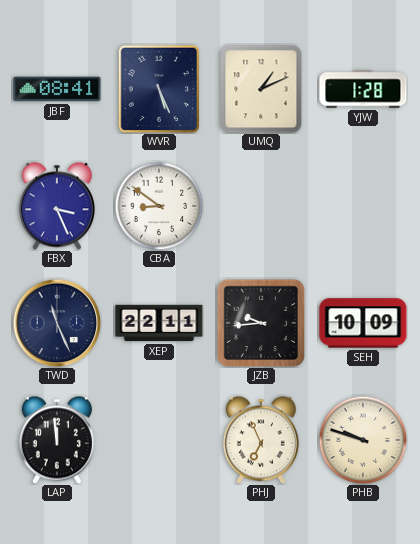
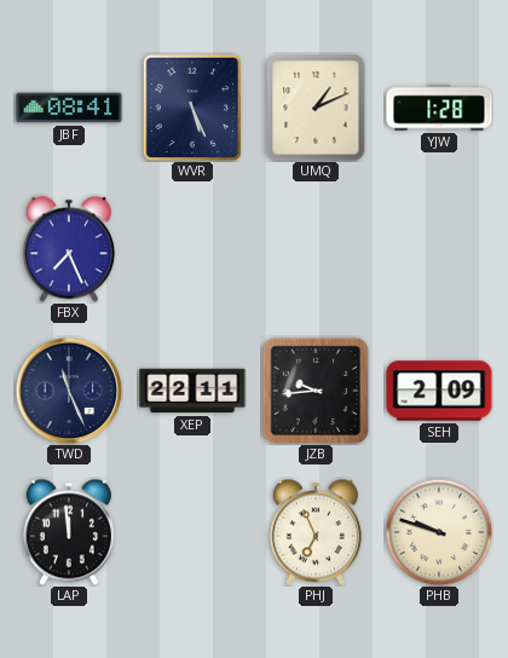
FBX: 3:26 -> 7:26 (69, 249)
CBA: 8:51 -> none (159, 206)
SEH: 10:09 -> 2:09 (439, 391)
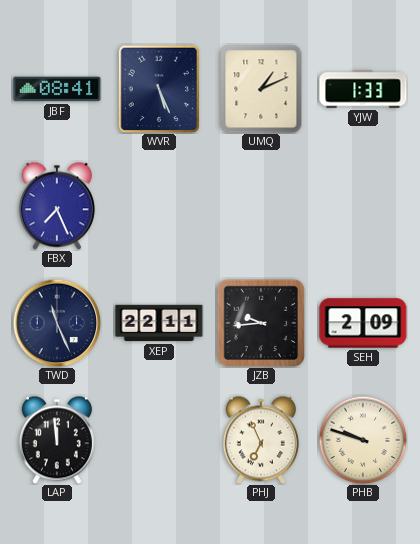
YJW: 1:28 -> 1:33 (363, 89)
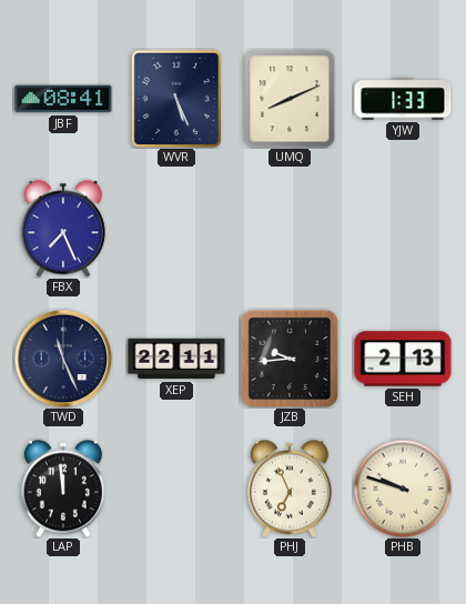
UMQ: 1:11 -> 8:11 (290, 99)
SEH: 2:09 -> 2:13 (403, 359)
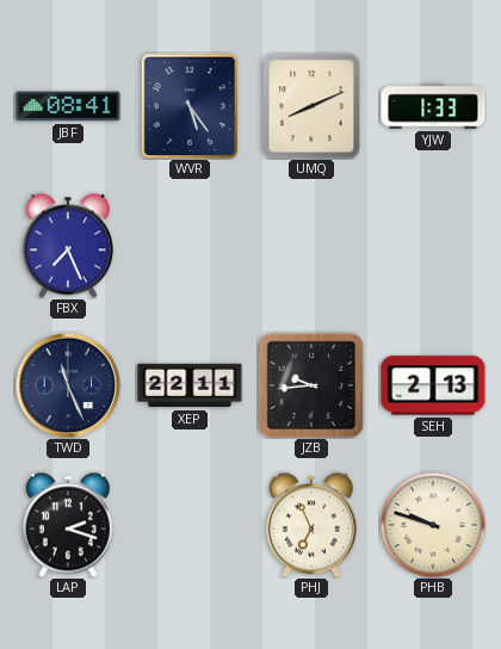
WVR: 5:26 -> 5:24 (190, 106)
LAP: 11:59 -> 2:18 (68, 525)
